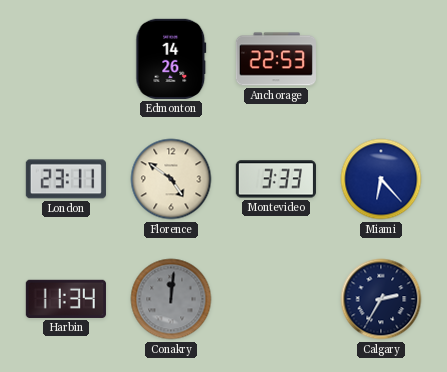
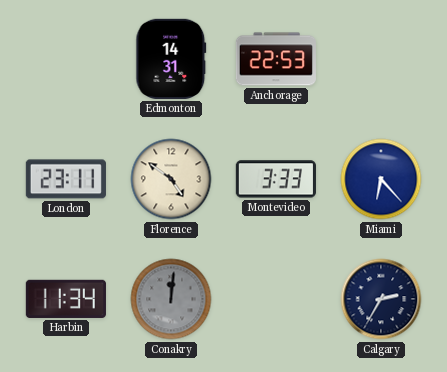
Edmonton: 14:26 -> 14:31 (171, 59)
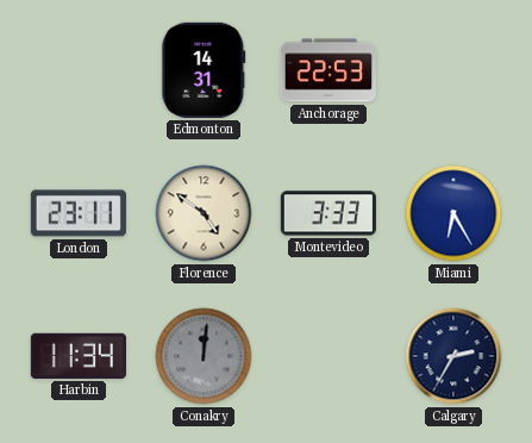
Miami: 6:23 -> 6:25 (453, 213)
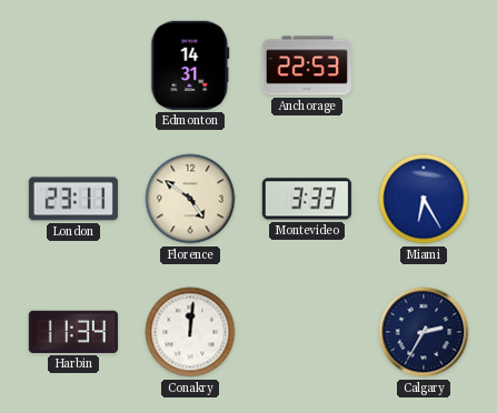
Conakry dial: grey -> white (190, 332)
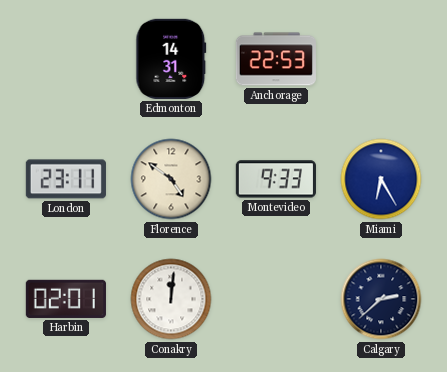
Montevideo: 3:33 -> 9:33 (276, 179)
Harbin: 11:34 -> 02:01 (66, 299)
Calgary: 2:35 -> 2:38 (381, 299)
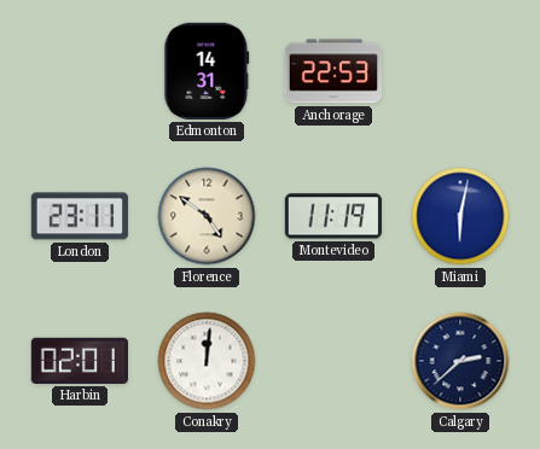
Montevideo: 9:33 -> 11:19 (333, 216)
Miami: 6:25 -> 6:02 (460, 216)
